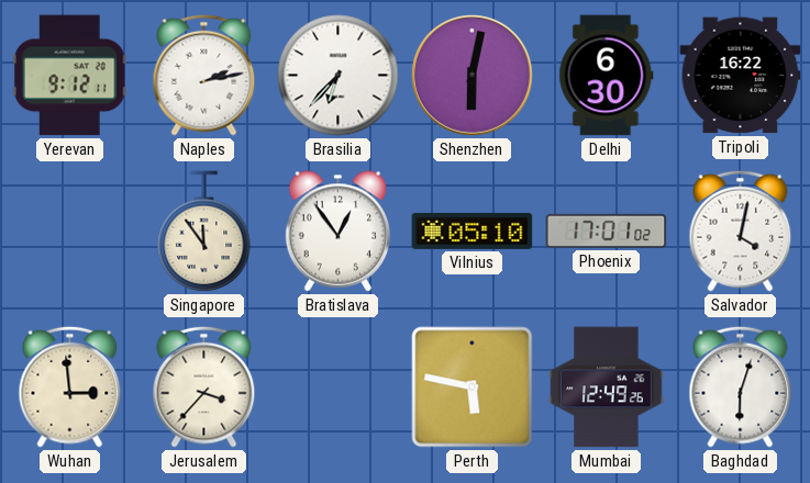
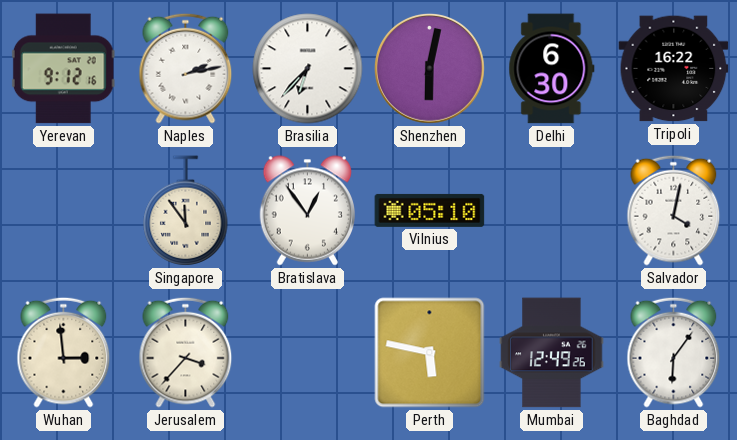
Yerevan: 9:12:11 -> 9:12:16 (63, 69)
Phoenix: 17:01 -> none (607, 231)
Baghdad: 6:03 -> 6:06 (674, 352)
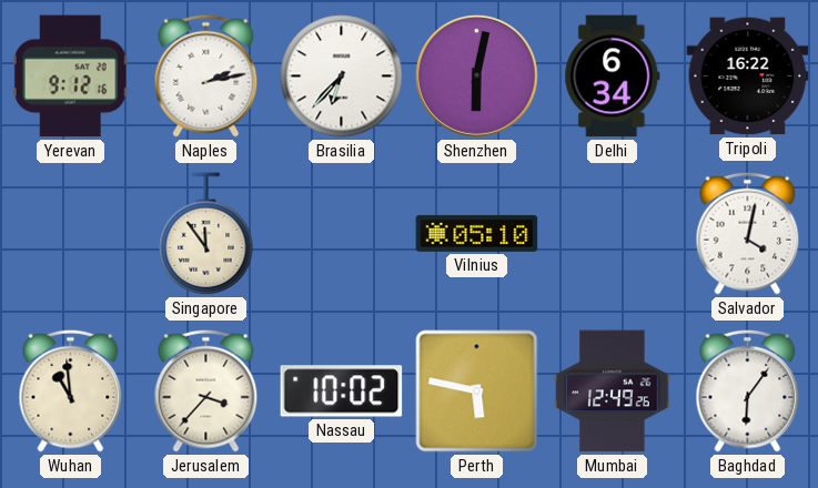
Delhi: 6:30 -> 6:34 (613, 77)
Bratislava: 12:54 -> none (307, 211)
Wuhan: 2:59 -> 10:59 (71, 390)
Nassau: none -> 10:02 (342, 392)
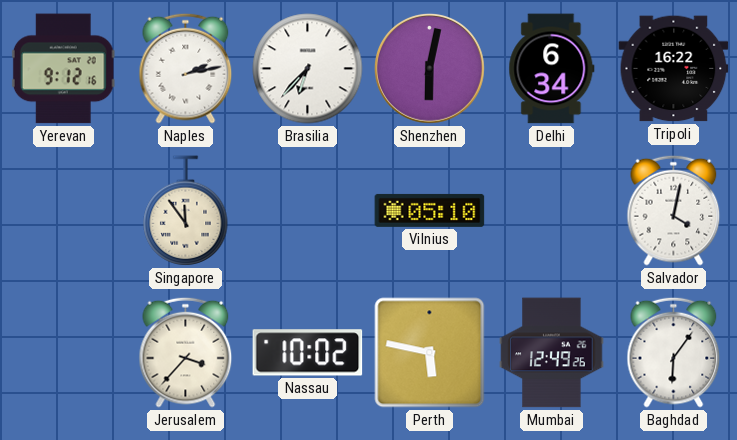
Wuhan: 10:59 -> none (71, 390)
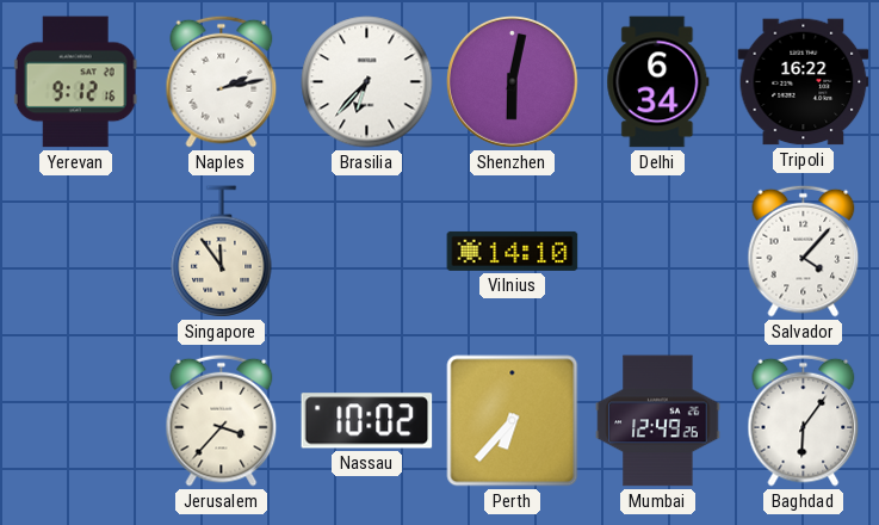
Vilnius: 05:10 -> 14:10 (513, 251)
Salvador: 4:02 -> 4:07 (804, 251)
Perth: 5:47 -> 6:37 (513, 421)
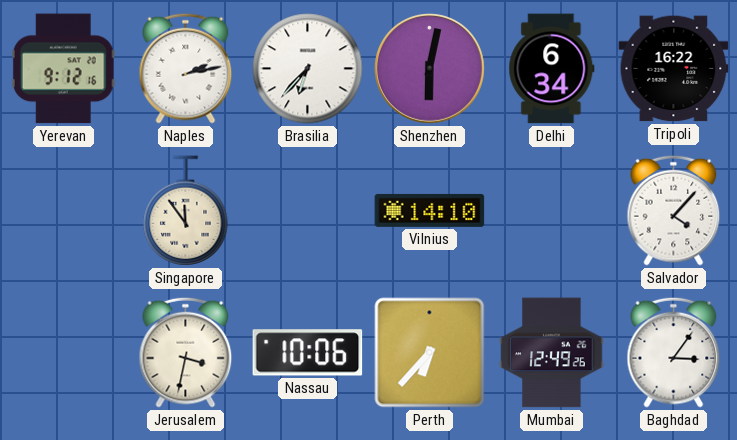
Jerusalem: 3:37 -> 3:32 (186, 352)
Nassau: 10:02 -> 10:06 (308, 353)
Baghdad: 6:06 -> 3:06 (674, 352)
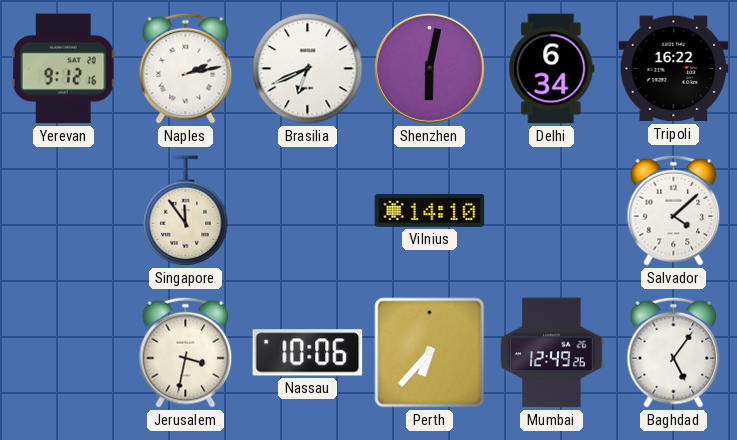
Brasilia: 6:37 -> 6:41 (308, 69)
Salvador: 4:07 -> 4:08 (674, 210)
Baghdad: 3:06 -> 5:06 (674, 352)
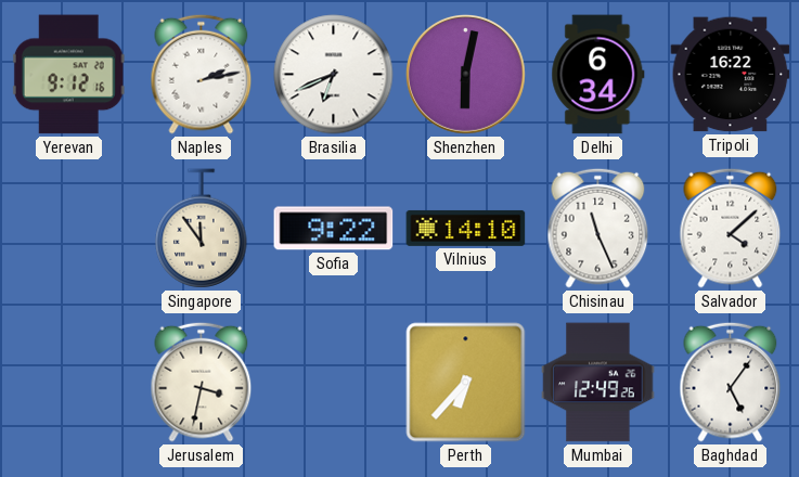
Sofia: none -> 9:22 (334, 229)
Chisinau: none -> 11:26 (598, 228)
Nassau: 10:06 -> none (308, 353)
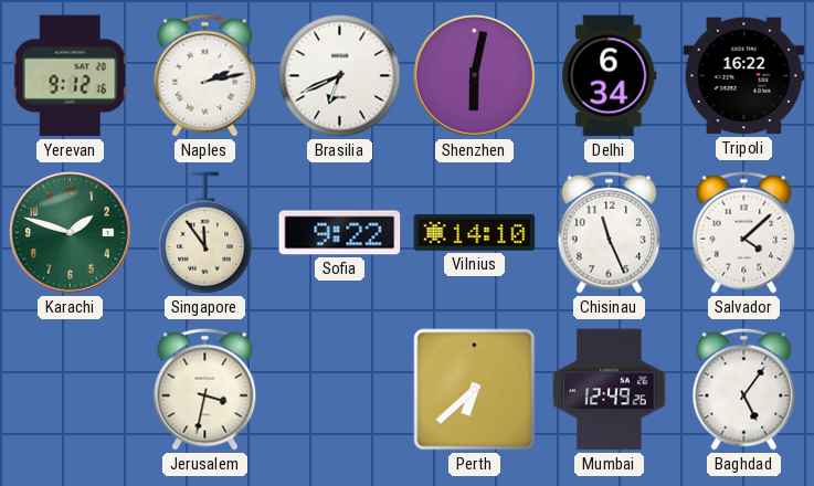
Karachi: none -> 1:48 (70, 232)
Perth: 6:37 -> 6:38 (475, 390)
